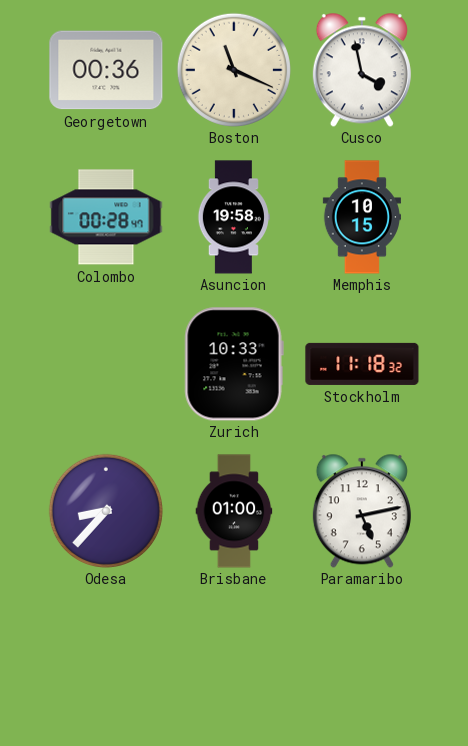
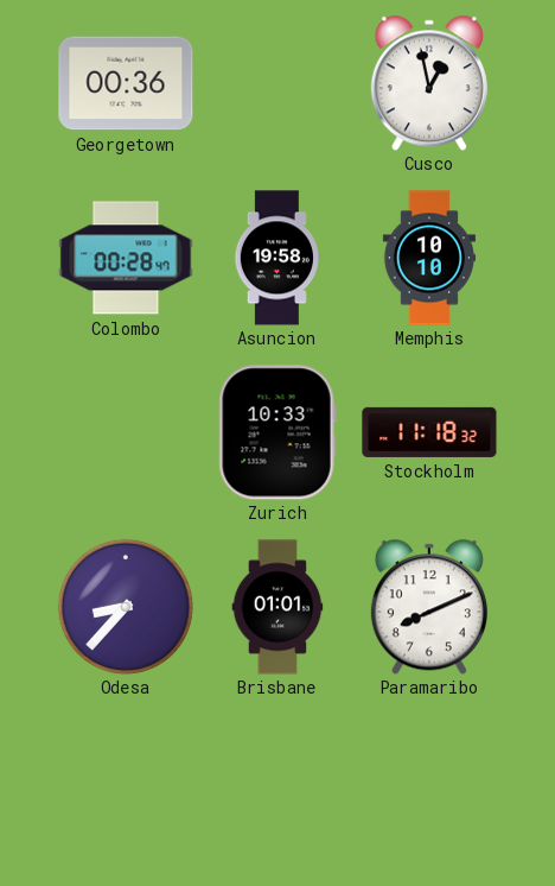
Boston: 11:19 -> none (234, 70)
Cusco: 3:58 -> 12:58 (429, 83)
Memphis: 10:15 -> 10:10 (428, 258)
Brisbane: 01:00 -> 01:01 (277, 607)
Paramaribo: 5:13 -> 8:11 (429, 607)
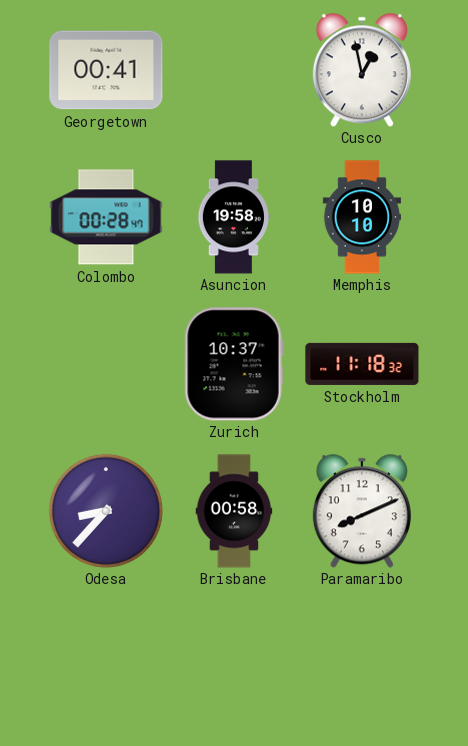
Georgetown: 00:36 -> 00:41 (106, 70)
Zurich: 10:33 -> 10:37 (234, 364)
Brisbane: 01:01 -> 00:58 (234, 511)
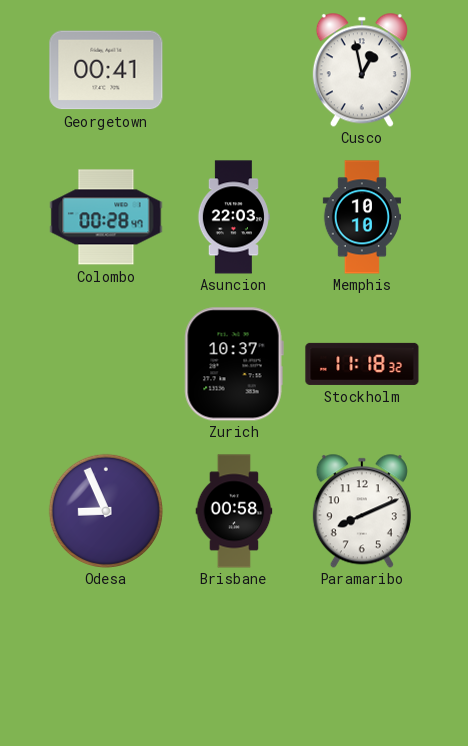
Asuncion: 19:58 -> 22:03 (233, 217)
Odesa: 8:37 -> 8:56 (106, 511)
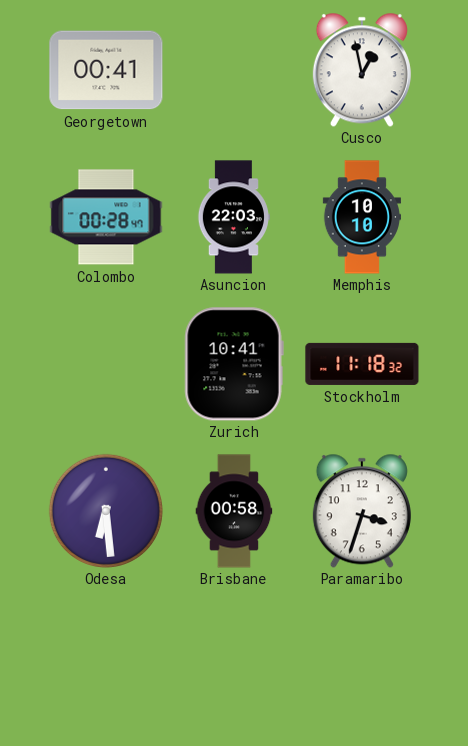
Zurich: 10:37 -> 10:41 (234, 364)
Odesa: 8:56 -> 6:29 (106, 511)
Paramaribo: 8:11 -> 3:33 (362, 511)
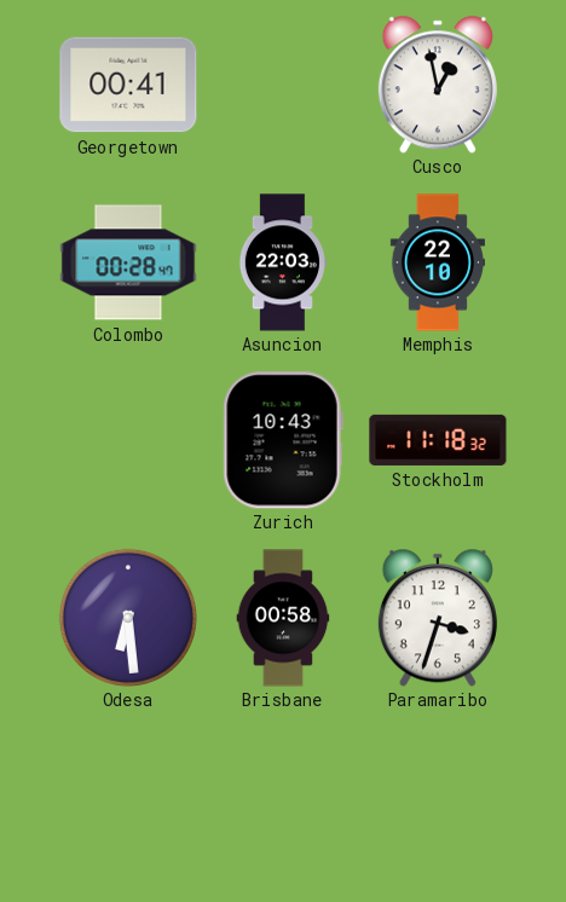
Memphis: 10:10 -> 22:10 (437, 262)
Zurich: 10:41 -> 10:43 (283, 440)
